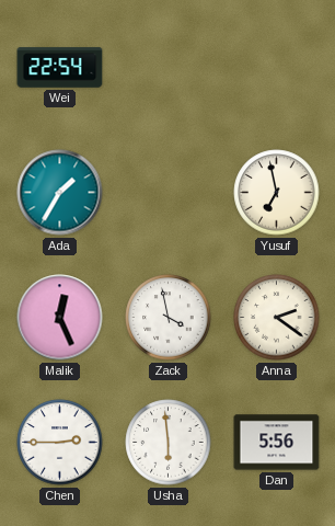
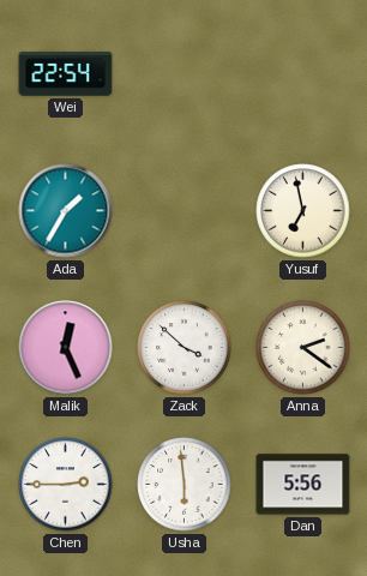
Zack: 3:58 -> 3:52 (185, 348)
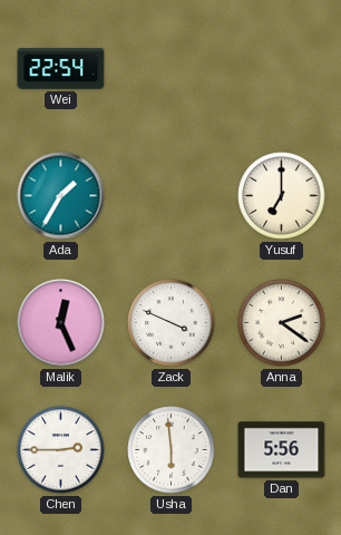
Yusuf: 6:58 -> 7:00 (282, 196)
Zack: 3:52 -> 3:49 (172, 323)
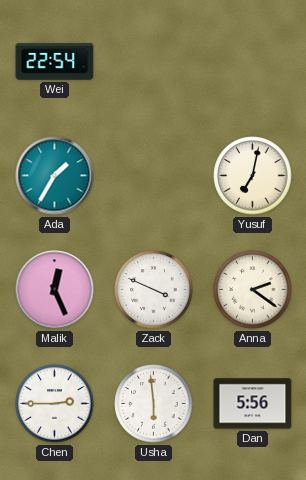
Yusuf: 7:00 -> 7:02 (253, 176)
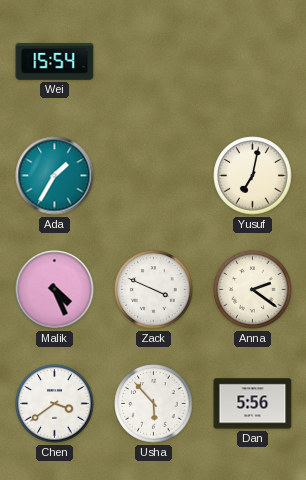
Wei: 22:54 -> 15:54 (55, 62)
Malik: 12:26 -> 4:26 (55, 290)
Chen: 2:45 -> 3:39 (55, 404)
Usha: 5:59 -> 5:53 (154, 404)
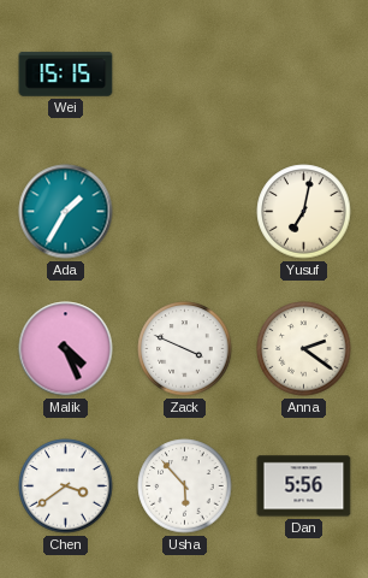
Wei: 15:54 -> 15:15 (66, 75)
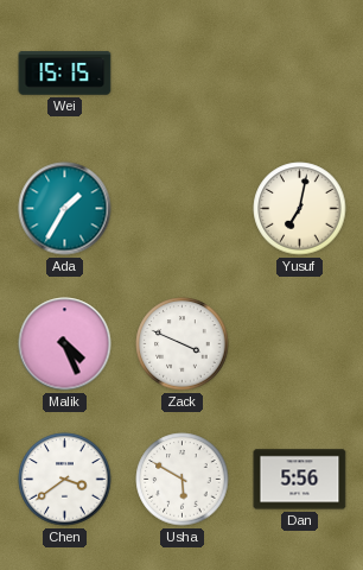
Anna: 2:21 -> none (304, 349)
Usha: 5:53 -> 5:50 (183, 480)
